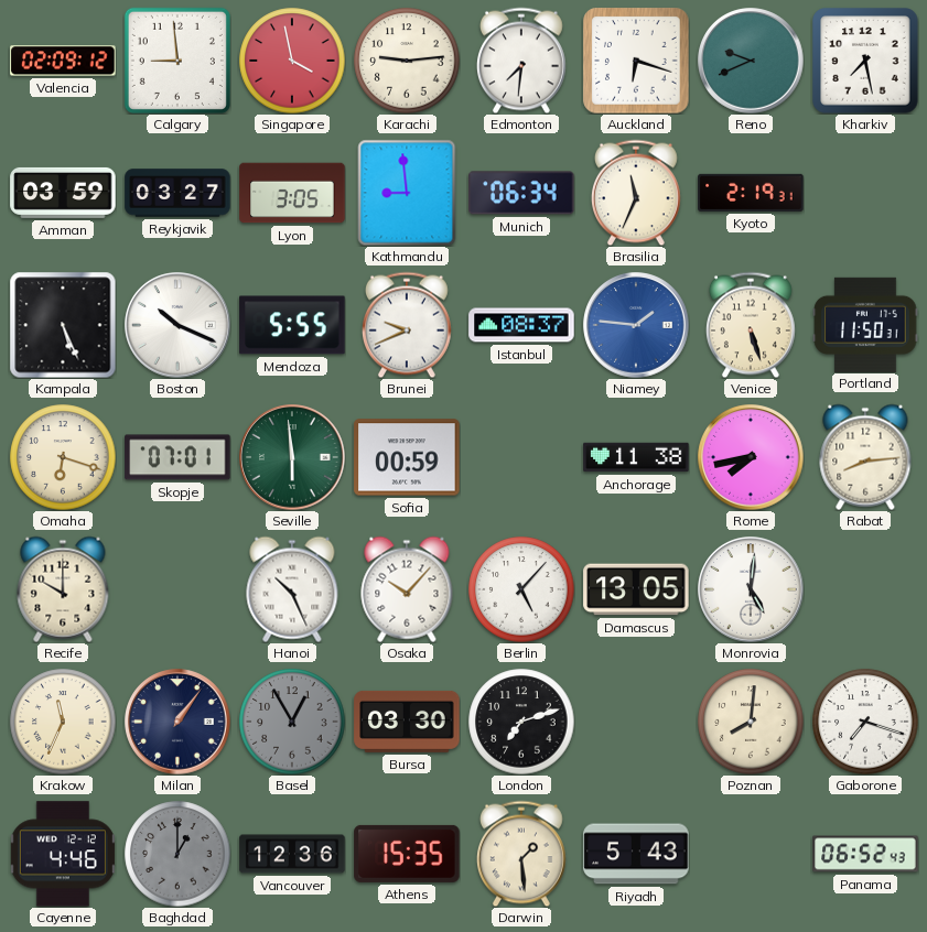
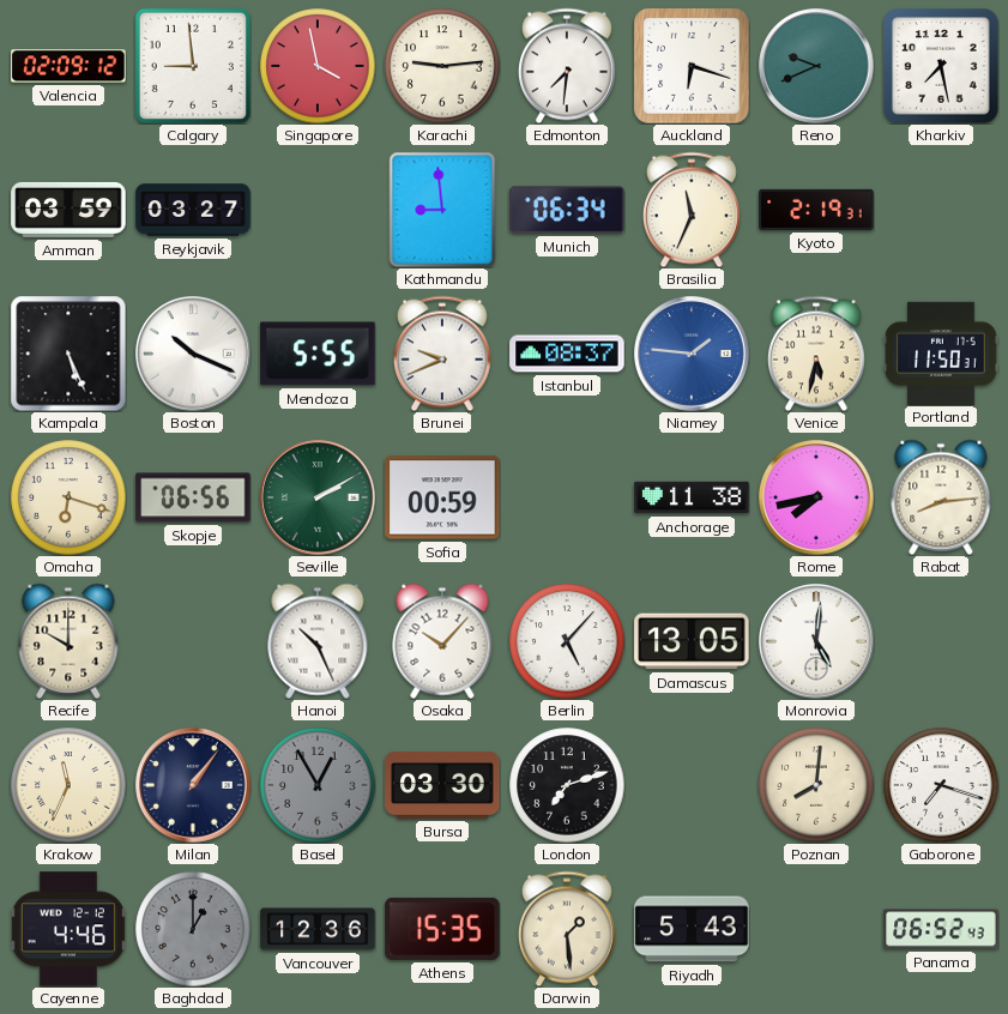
Lyon: 3:05 -> none (292, 193)
Venice: 5:27 -> 5:32 (816, 354)
Skopje: 07:01 -> 06:56 (193, 497)
Seville: 5:59 -> 2:10 (318, 497)
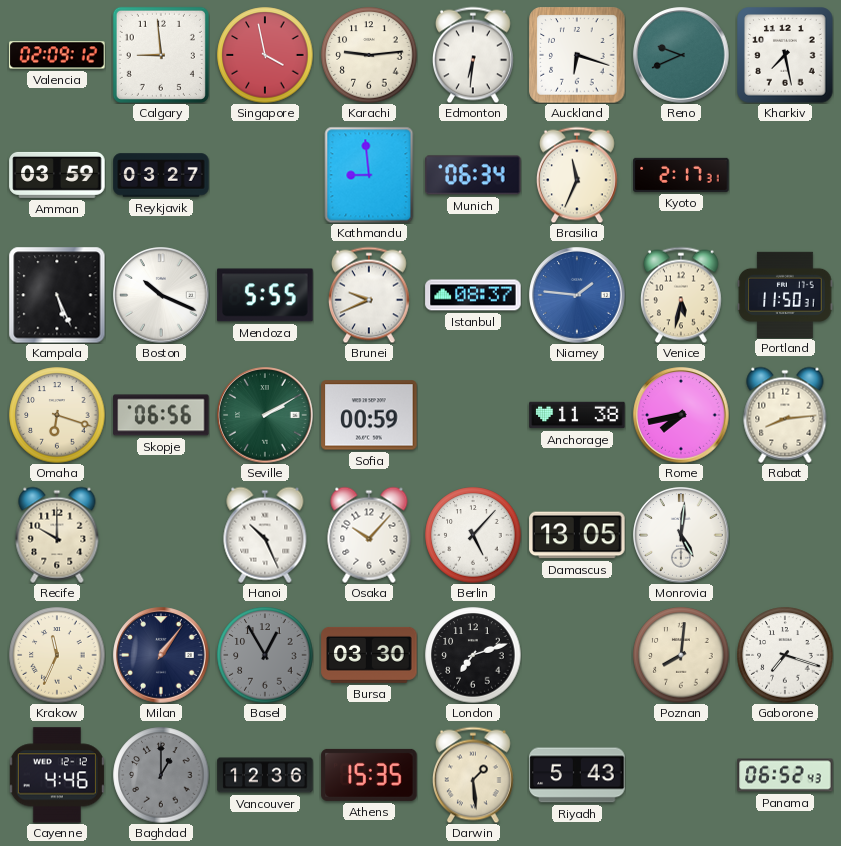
Edmonton: 7:31 -> 6:31 (473, 55)
Kyoto: 2:19 -> 2:17 (681, 175)
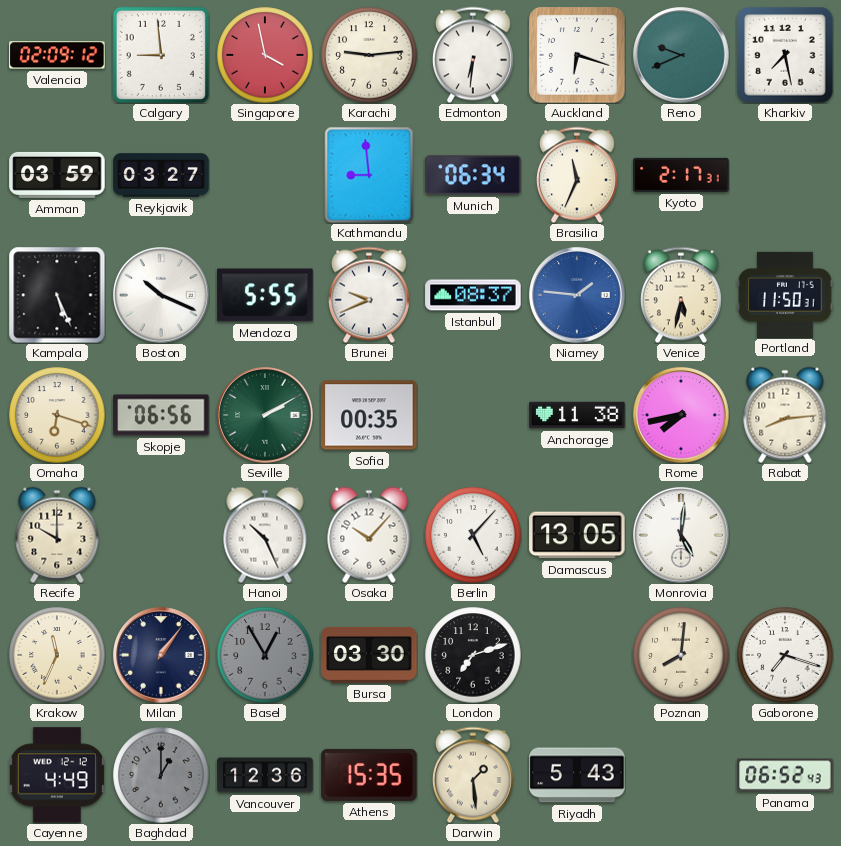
Sofia: 00:59 -> 00:35 (369, 415)
Cayenne: 4:46 -> 4:49 (57, 775)
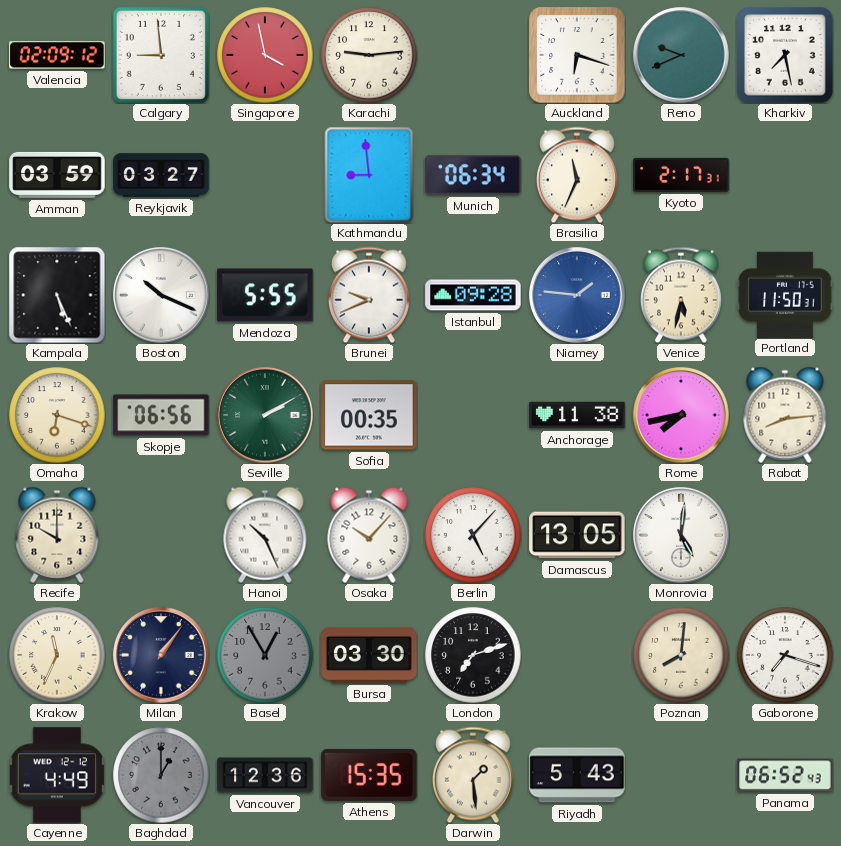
Edmonton: 6:31 -> none (473, 55)
Istanbul: 08:37 -> 09:28 (473, 295)
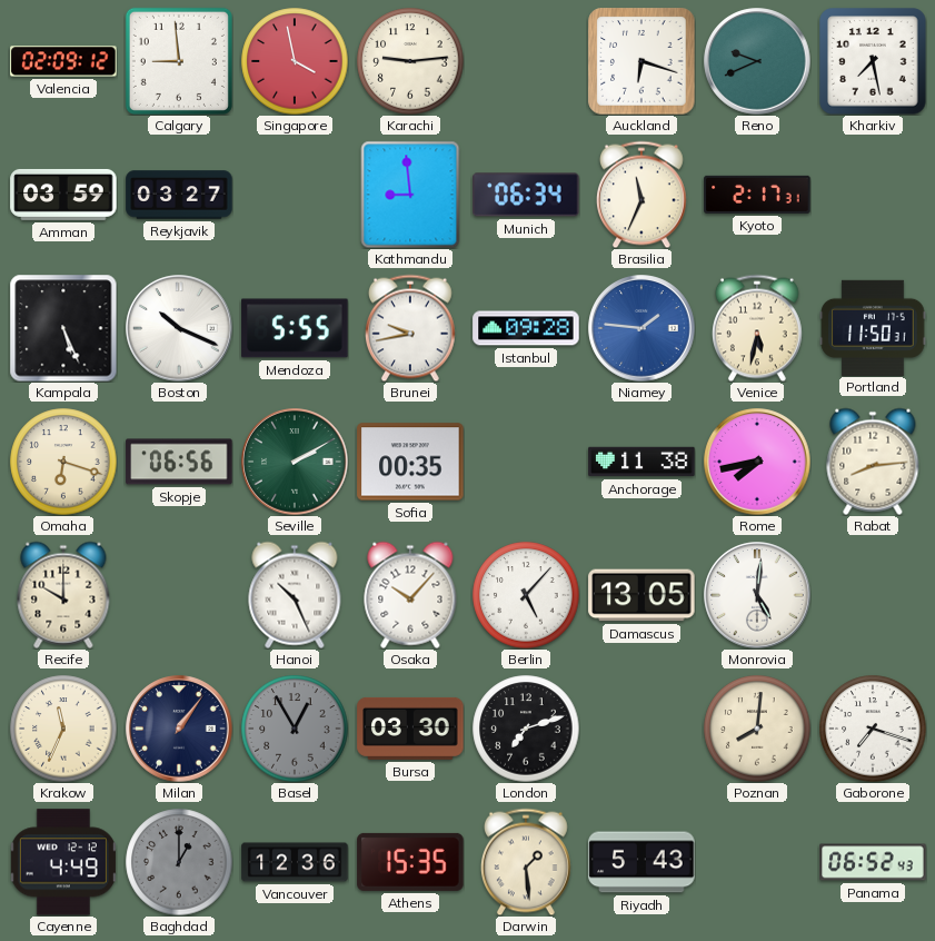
Brunei: 9:41 -> 9:43 (410, 328)
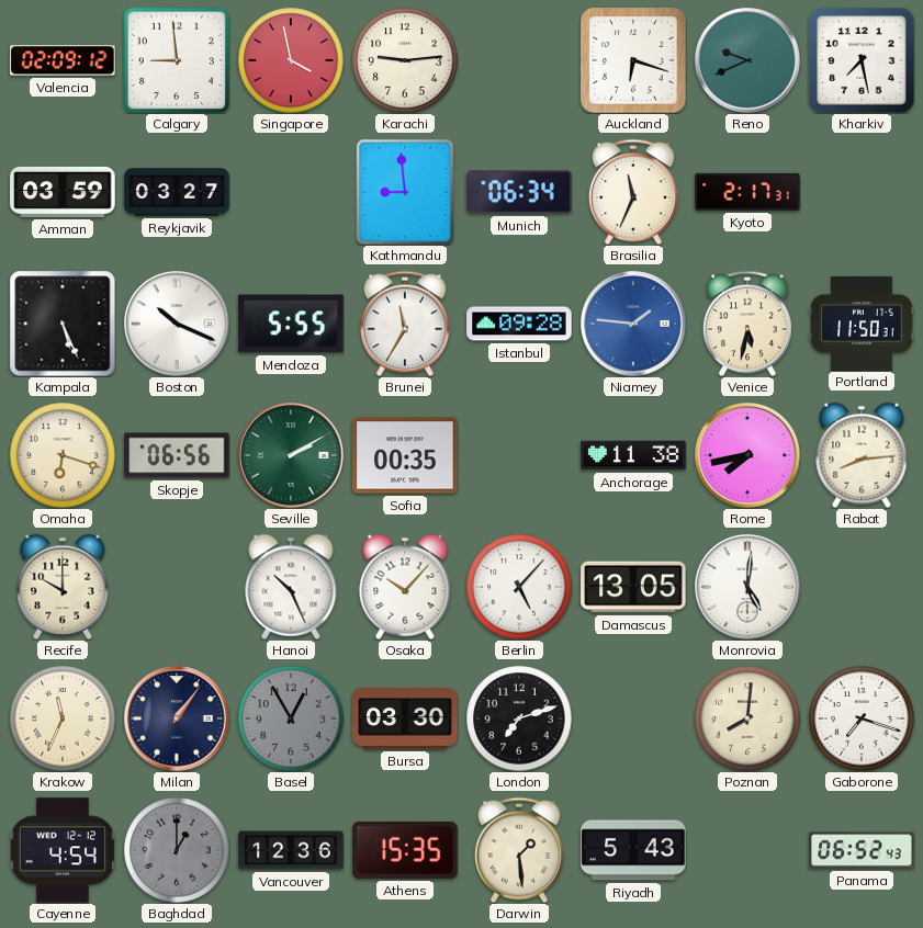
Brunei: 9:43 -> 11:35 (405, 324)
Cayenne: 4:49 -> 4:54 (63, 850)
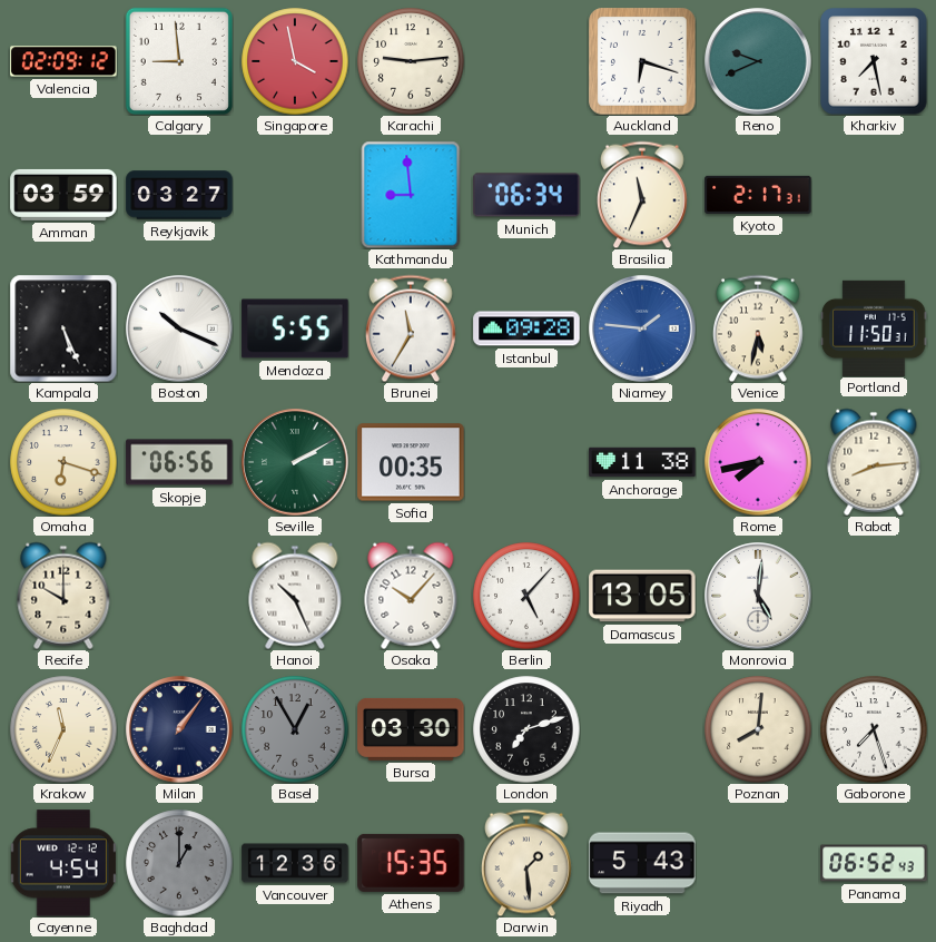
Gaborone: 7:18 -> 7:27 (874, 729)
